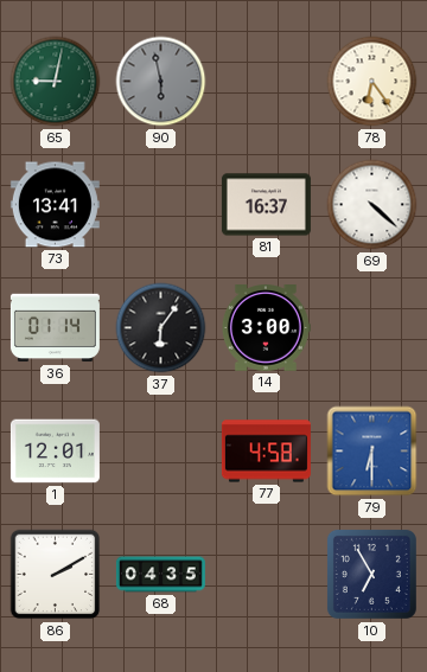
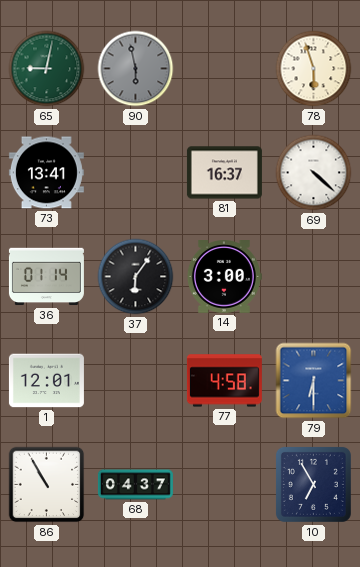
78: 6:24 -> 5:57 (314, 69)
86: 2:10 -> 10:55 (47, 485)
68: 04:35 -> 04:37 (135, 485)
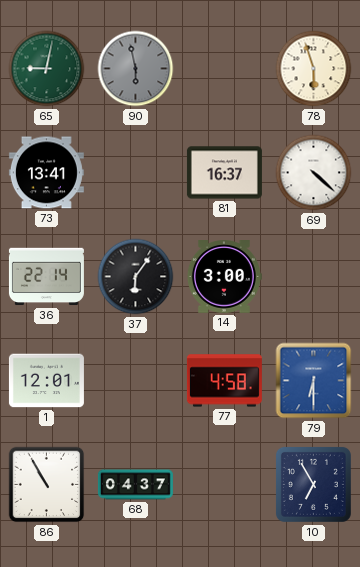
36: 01:14 -> 22:14 (46, 277)
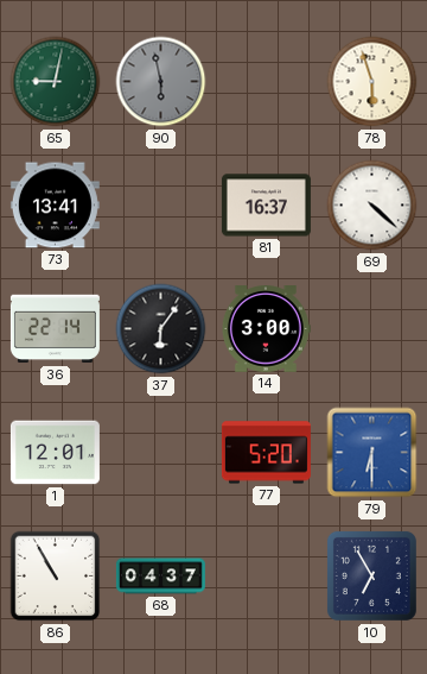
77: 4:58 -> 5:20 (266, 453)
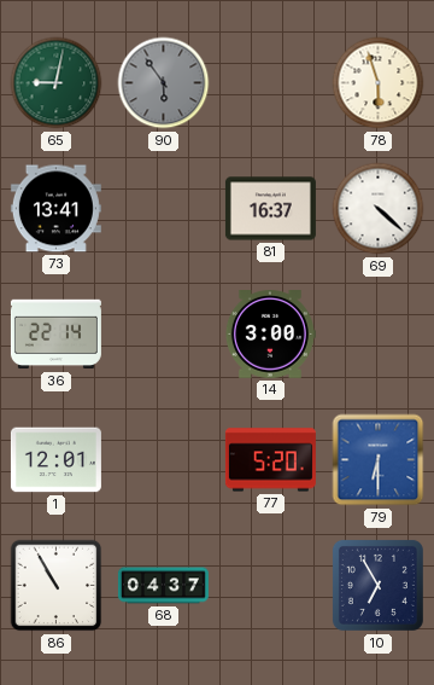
90: 5:58 -> 5:54 (164, 83)
37: 6:06 -> none (161, 329)
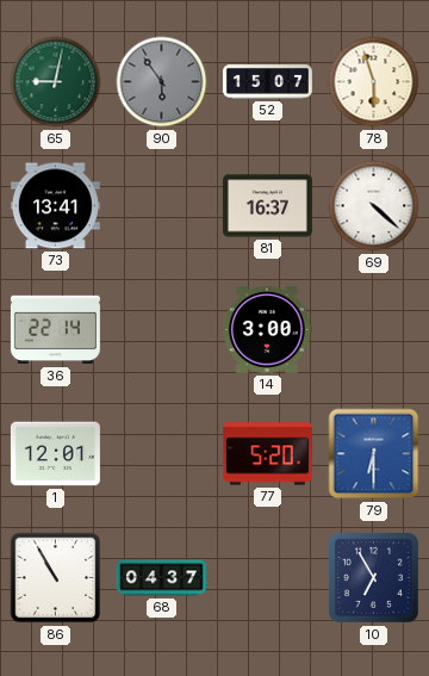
52: none -> 15:07 (267, 82)
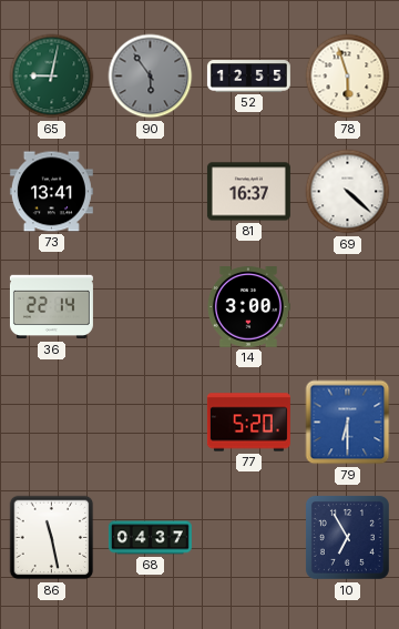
52: 15:07 -> 12:55 (248, 77)
1: 12:01 -> none (55, 454)
86: 10:55 -> 11:28 (52, 538)
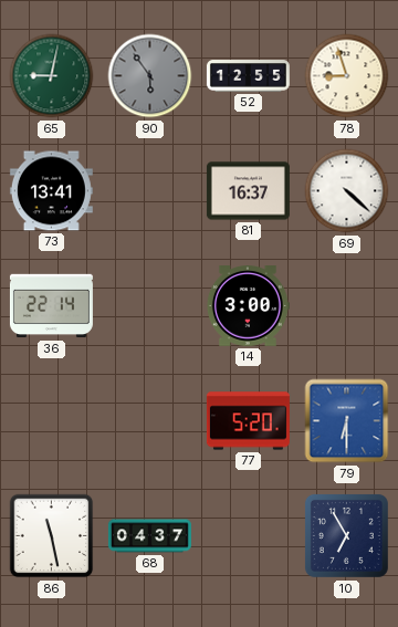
78: 5:57 -> 8:57 (347, 76)
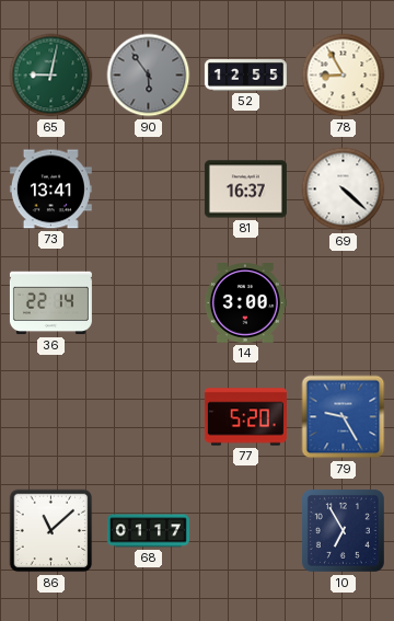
78: 8:57 -> 8:55 (344, 76)
79: 6:30 -> 9:25 (344, 417)
86: 11:28 -> 11:08 (51, 531)
68: 04:37 -> 01:17 (148, 531)
